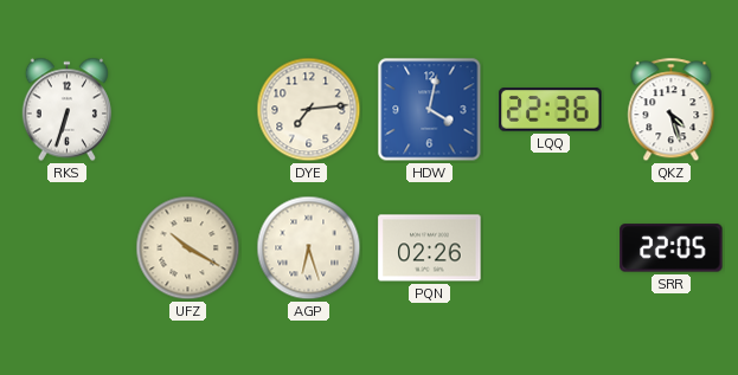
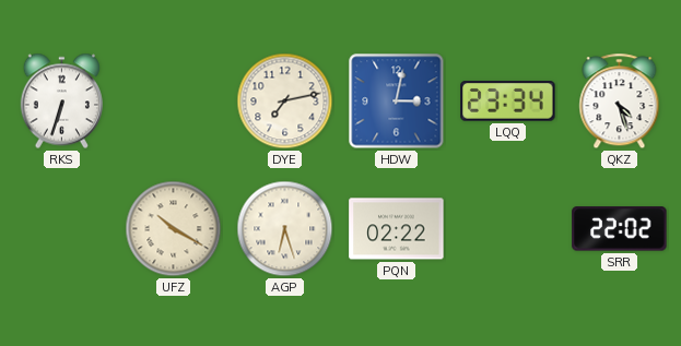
DYE: 7:14 -> 7:13 (285, 102)
HDW: 4:02 -> 3:02 (397, 102)
LQQ: 22:36 -> 23:34 (508, 102)
PQN: 02:26 -> 02:22 (397, 229)
SRR: 22:05 -> 22:02 (620, 229)
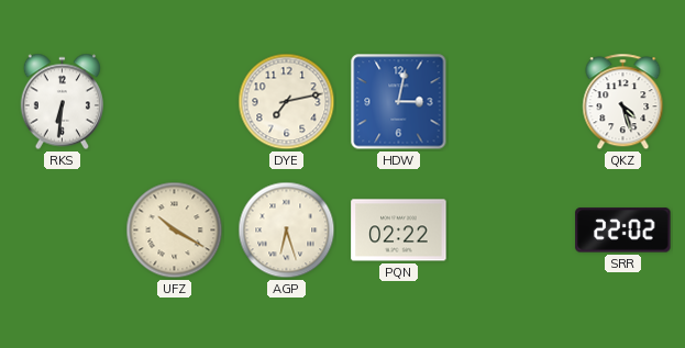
RKS: 6:33 -> 6:31 (62, 102)
LQQ: 23:34 -> none (508, 102)
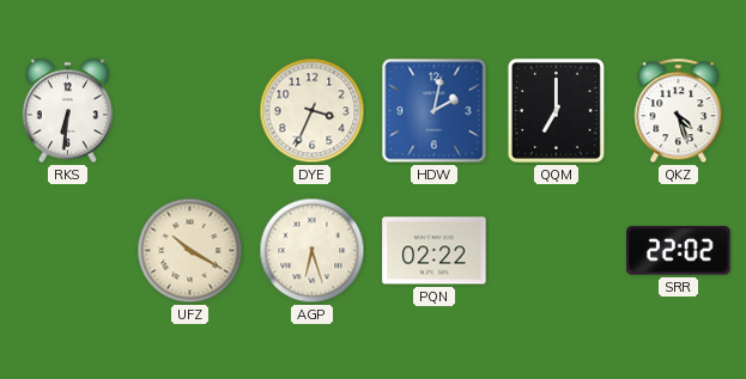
DYE: 7:13 -> 3:34 (313, 111)
HDW: 3:02 -> 2:02 (435, 111)
QQM: none -> 7:00 (556, 110)
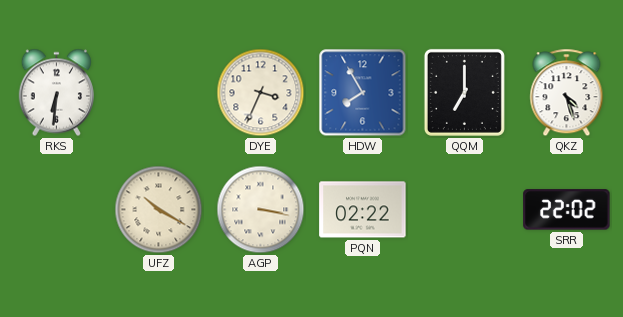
HDW: 2:02 -> 7:55 (363, 93)
AGP: 6:27 -> 3:17 (261, 210)
